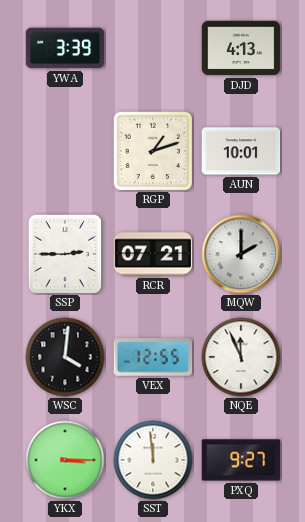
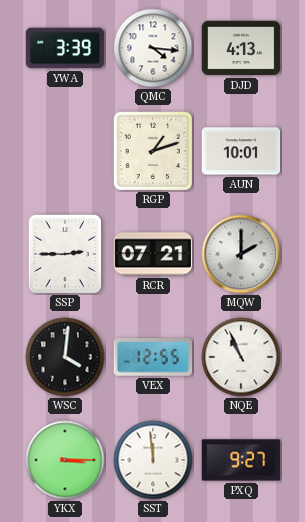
QMC: none -> 4:16 (153, 48)
NQE: 11:56 -> 10:56 (241, 357)
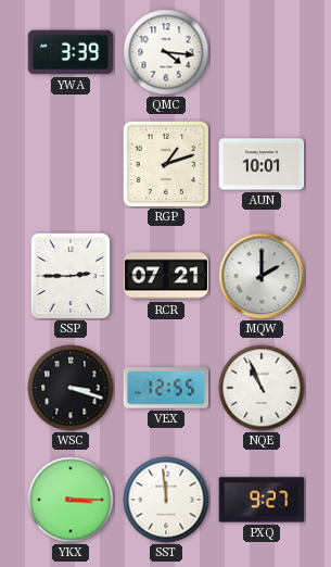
DJD: 4:13 -> none (241, 48)
WSC: 4:01 -> 3:18 (71, 388)
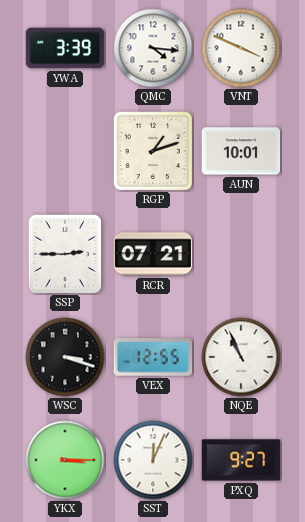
VNT: none -> 3:49 (241, 48)
MQW: 2:00 -> none (262, 276)
SST: 11:59 -> 12:04 (153, 460)
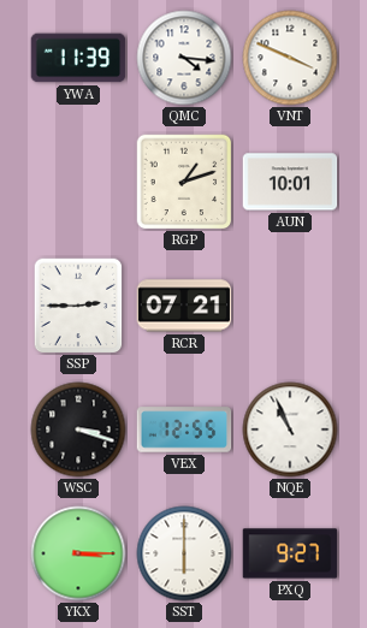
YWA: 3:39 -> 11:39 (78, 58)
SST: 12:04 -> 6:00 (184, 553)
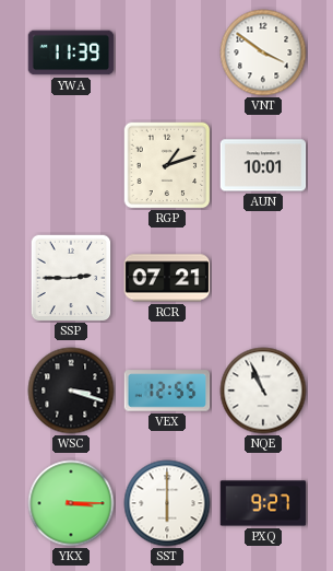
QMC: 4:16 -> none (184, 58)
VNT: 3:49 -> 3:51 (263, 53)
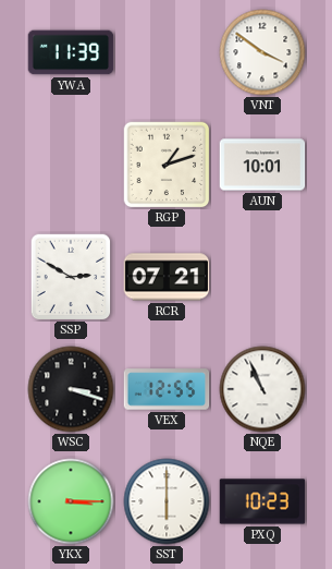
SSP: 2:45 -> 2:50 (71, 277)
PXQ: 9:27 -> 10:23 (262, 501)
